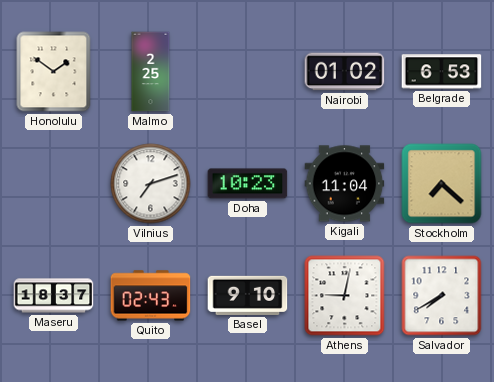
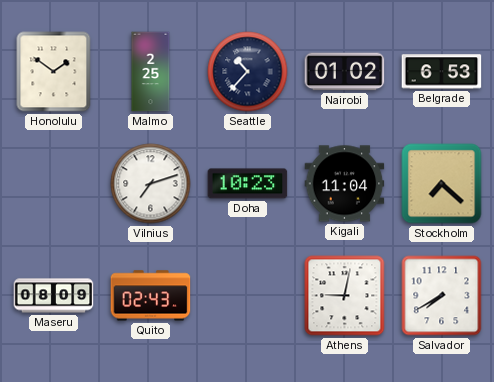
Seattle: none -> 10:37 (248, 72)
Maseru: 18:37 -> 08:09 (54, 296)
Basel: 9:10 -> none (248, 295)
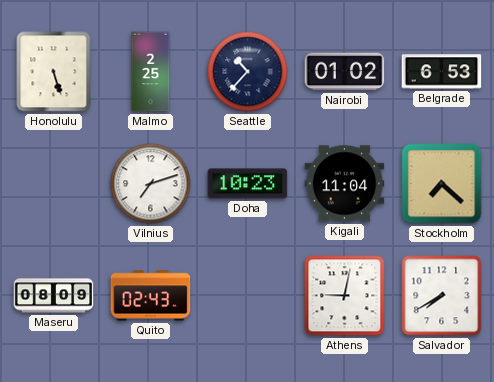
Honolulu: 1:51 -> 5:27 (54, 72)
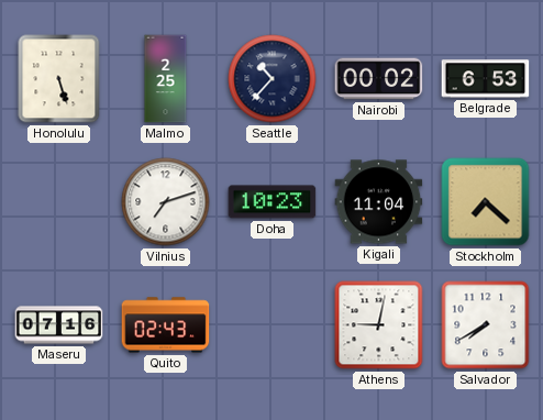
Nairobi: 01:02 -> 00:02 (379, 79)
Maseru: 08:09 -> 07:16 (59, 325)
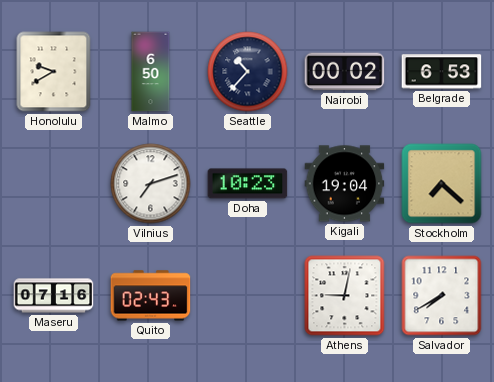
Honolulu: 5:27 -> 9:40 (54, 72)
Malmo: 2:25 -> 6:50 (151, 72)
Kigali: 11:04 -> 19:04 (345, 184)
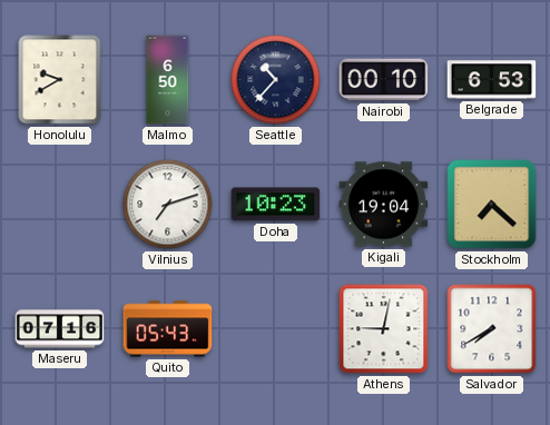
Nairobi: 00:02 -> 00:10 (384, 80)
Quito: 02:43 -> 05:43 (168, 329)
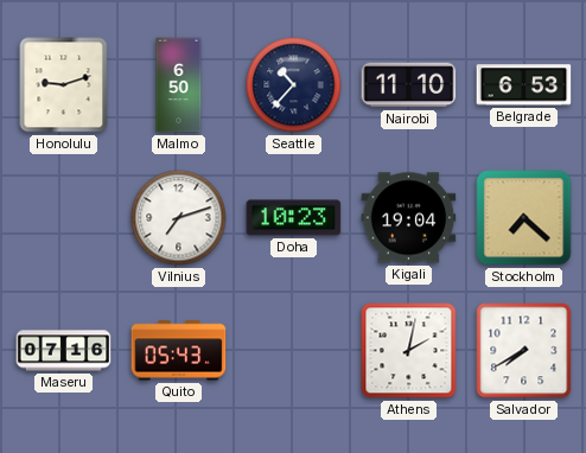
Honolulu: 9:40 -> 9:12 (64, 85)
Nairobi: 00:10 -> 11:10 (409, 85)
Athens: 9:02 -> 2:02 (409, 351)
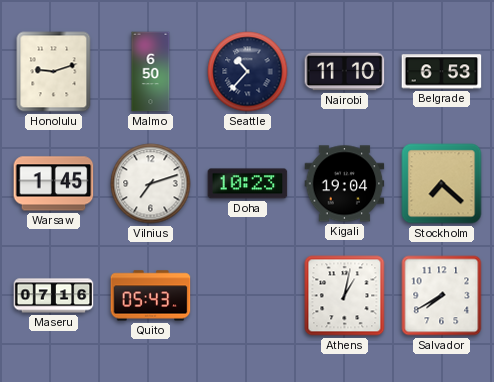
Warsaw: none -> 1:45 (54, 184)
Athens: 2:02 -> 1:02 (345, 296)
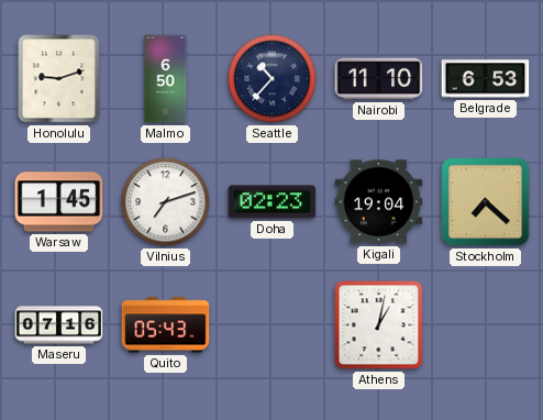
Doha: 10:23 -> 02:23 (273, 202)
Salvador: 7:40 -> none (442, 296)
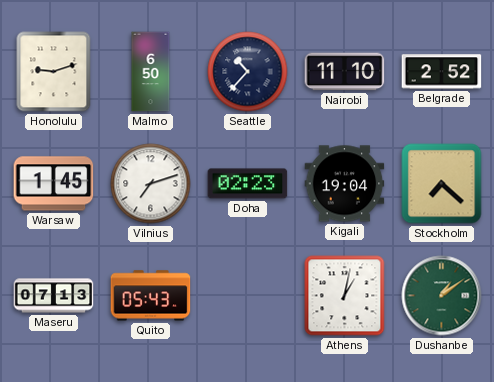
Belgrade: 6:53 -> 2:52 (442, 72)
Maseru: 07:16 -> 07:13 (54, 296)
Dushanbe: none -> 1:09 (442, 296)
